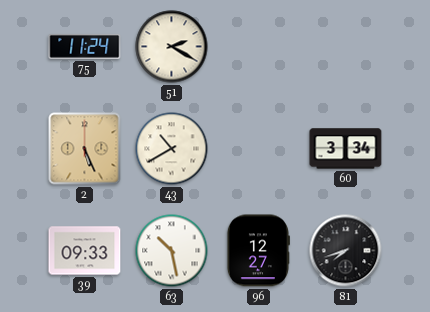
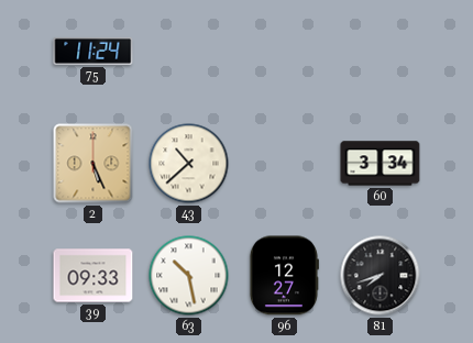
51: 2:20 -> none (172, 47)
43: 10:40 -> 10:38 (189, 164)
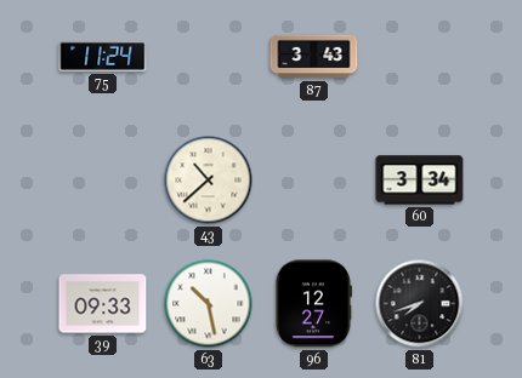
87: none -> 3:43 (314, 57)
2: 5:26 -> none (94, 164)
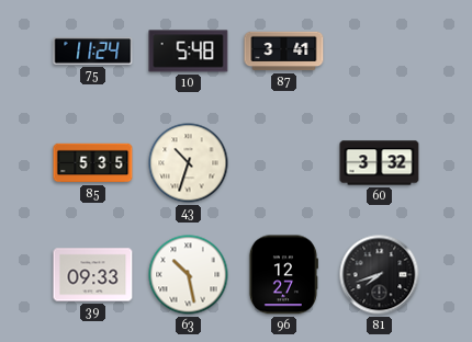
10: none -> 5:48 (189, 52)
87: 3:43 -> 3:41 (284, 52)
85: none -> 5:35 (93, 163)
43: 10:38 -> 10:33 (189, 163)
60: 3:34 -> 3:32 (380, 163)
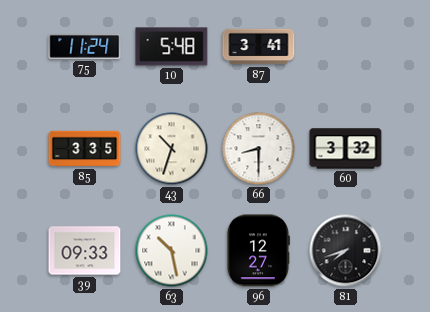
85: 5:35 -> 3:35 (85, 149)
66: none -> 8:30 (259, 149)
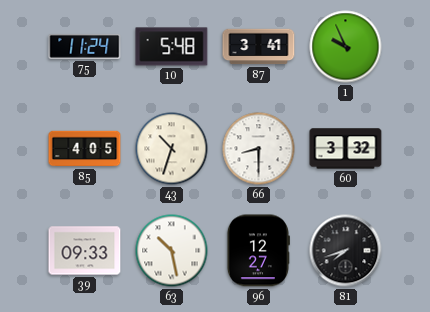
1: none -> 9:56 (346, 47)
85: 3:35 -> 4:05 (85, 149)
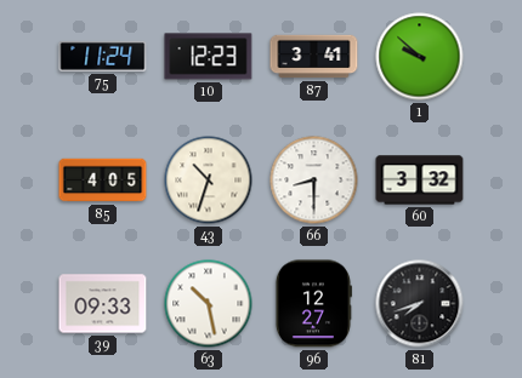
10: 5:48 -> 12:23 (209, 57)
1: 9:56 -> 9:52 (420, 57)
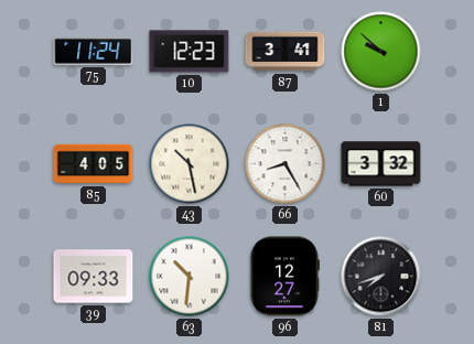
43: 10:33 -> 10:28 (190, 164)
66: 8:30 -> 8:25 (286, 164)
63: 10:28 -> 10:31 (190, 277)
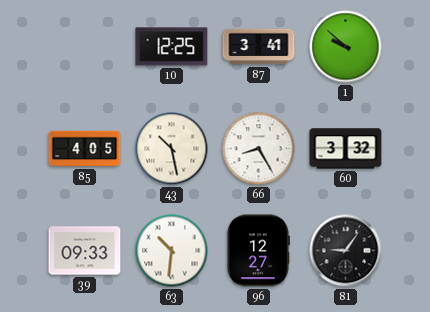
75: 11:24 -> none (94, 51)
10: 12:23 -> 12:25 (172, 47)
81: 7:42 -> 9:06 (346, 251)
